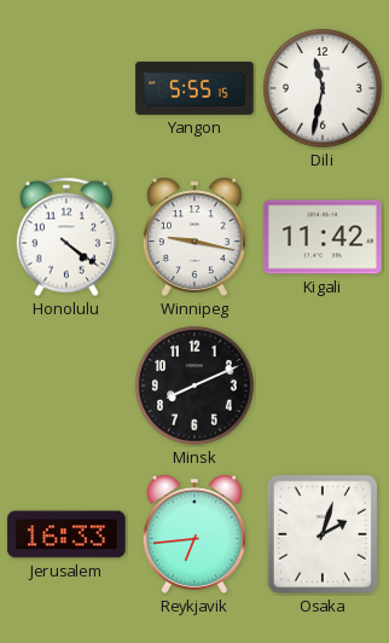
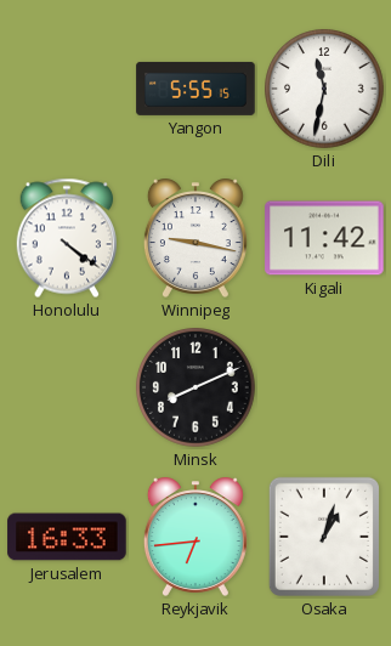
Osaka: 2:03 -> 1:03 (324, 537)
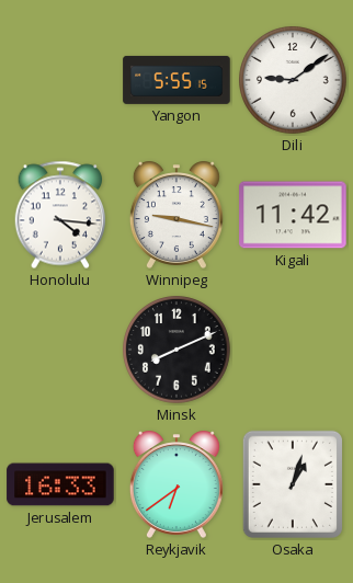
Dili: 11:32 -> 9:09 (293, 80)
Honolulu: 4:21 -> 4:16 (59, 215)
Reykjavik: 6:44 -> 6:39 (176, 484)
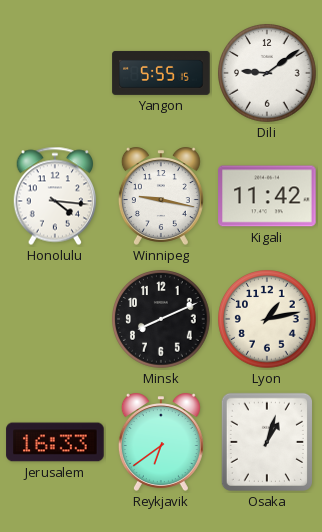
Lyon: none -> 1:13 (267, 319)
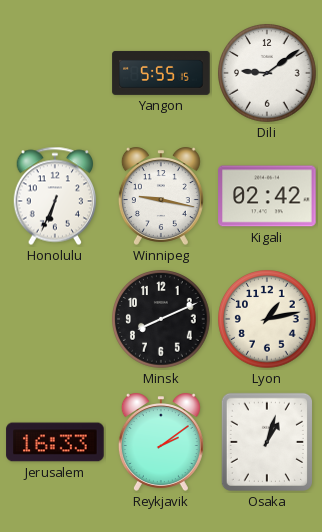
Honolulu: 4:16 -> 6:34 (54, 196)
Kigali: 11:42 -> 02:42 (267, 196)
Reykjavik: 6:39 -> 2:09 (161, 442)
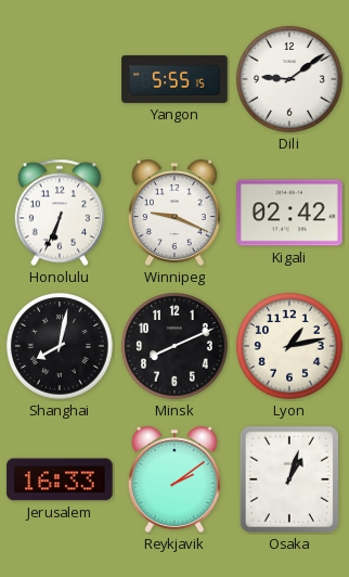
Winnipeg: 9:17 -> 9:19 (174, 213)
Shanghai: none -> 8:02 (60, 346)
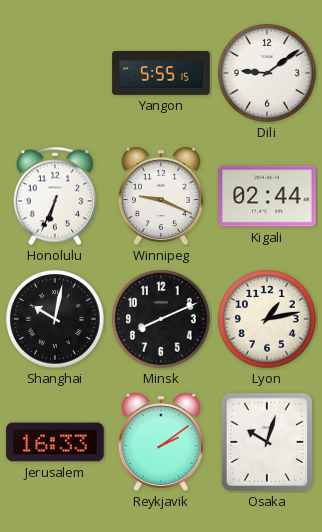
Kigali: 02:42 -> 02:44 (267, 196)
Shanghai: 8:02 -> 10:02 (55, 319)
Osaka: 1:03 -> 10:03 (267, 442)
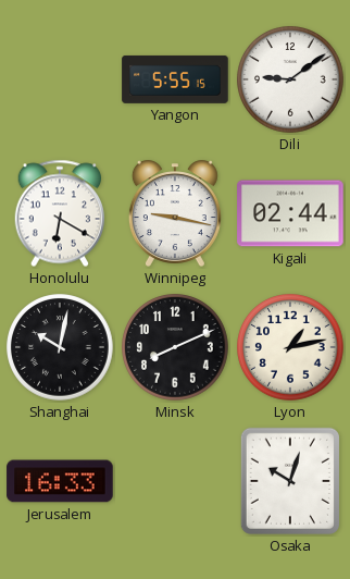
Honolulu: 6:34 -> 6:20 (59, 213)
Winnipeg: 9:19 -> 9:17 (175, 213)
Reykjavik: 2:09 -> none (161, 442)
